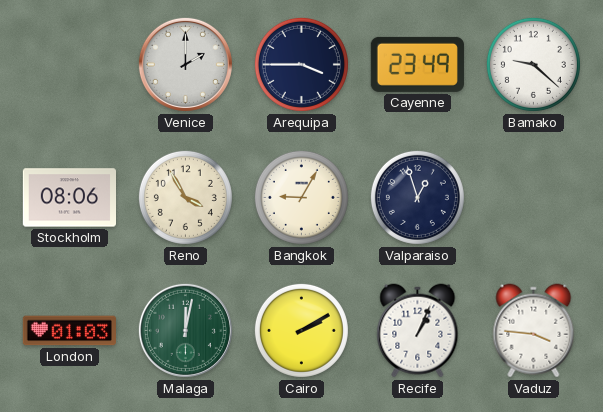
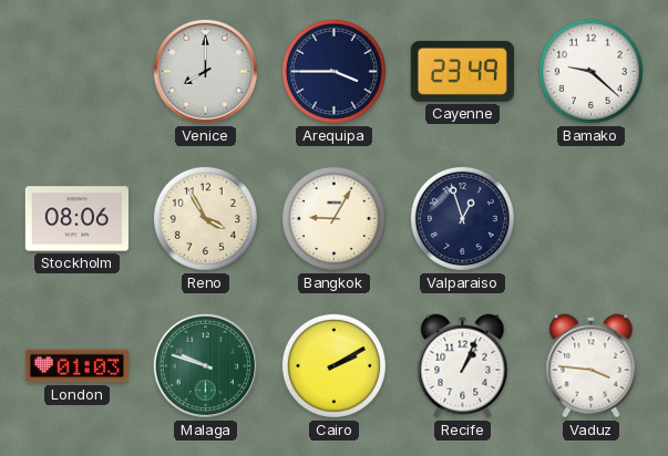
Venice: 2:00 -> 8:00 (205, 71)
Malaga: 12:02 -> 9:48 (205, 365)
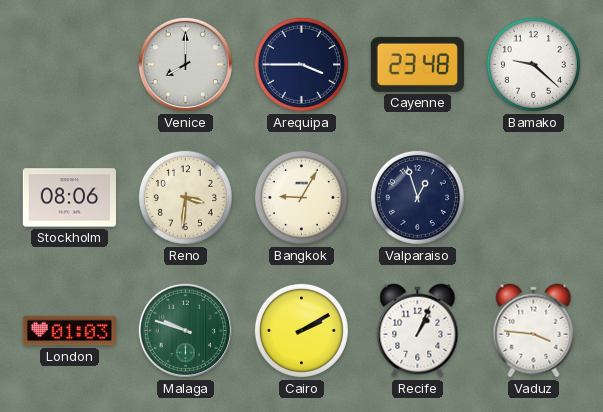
Cayenne: 23:49 -> 23:48 (417, 64)
Reno: 3:55 -> 3:31 (185, 197)
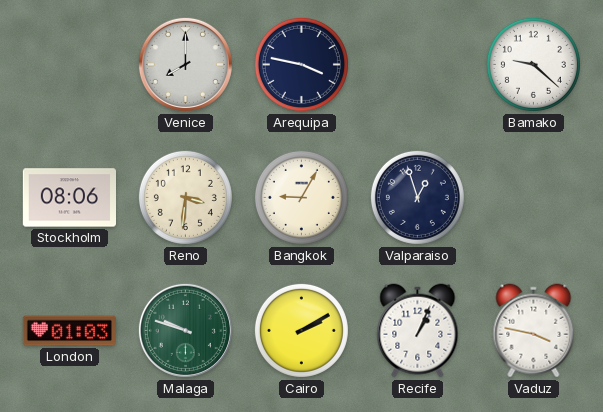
Arequipa: 3:45 -> 3:47 (301, 64)
Cayenne: 23:48 -> none (417, 64)
Vaduz: 3:46 -> 3:47 (534, 331)
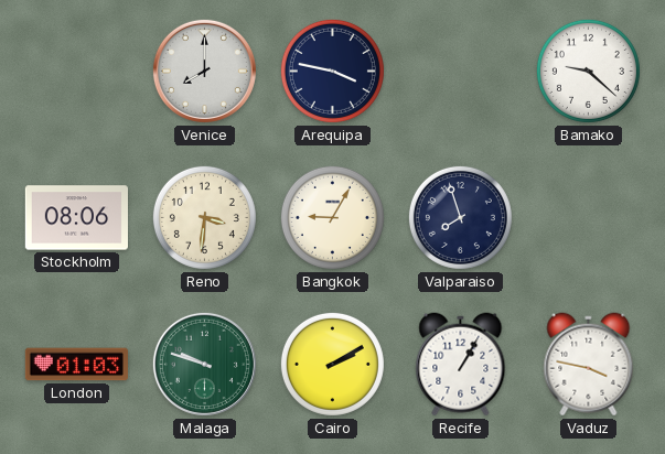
Valparaiso: 12:57 -> 7:57 (460, 217)
Recife: 1:04 -> 1:05 (461, 365)
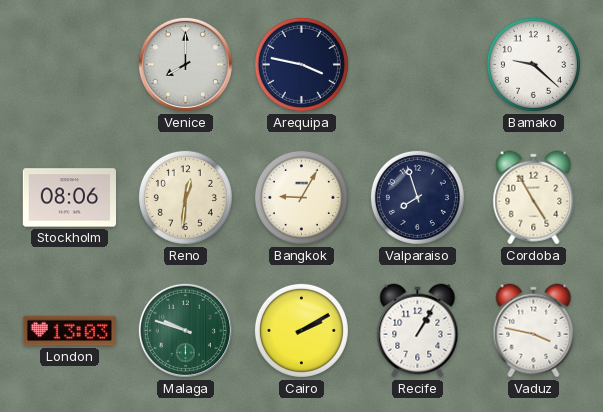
Reno: 3:31 -> 12:31 (185, 197)
Cordoba: none -> 4:55 (534, 198)
London: 01:03 -> 13:03 (69, 331)
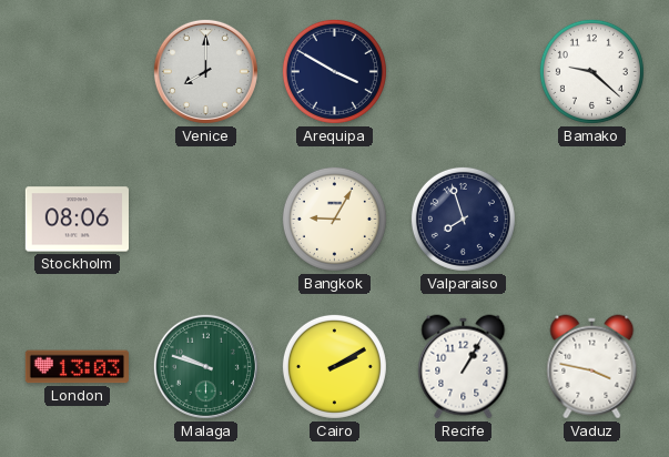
Arequipa: 3:47 -> 3:50 (334, 71)
Reno: 12:31 -> none (185, 197)
Cordoba: 4:55 -> none (534, 198)
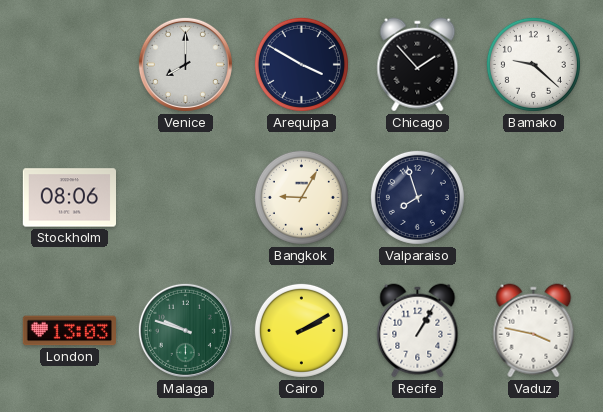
Chicago: none -> 1:53 (418, 65)
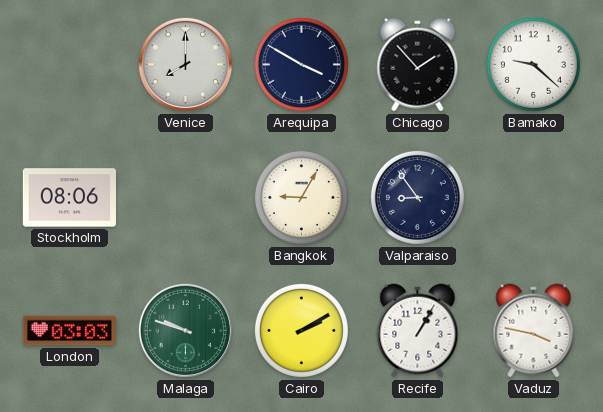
Valparaiso: 7:57 -> 8:54 (417, 197)
London: 13:03 -> 03:03 (69, 331)
